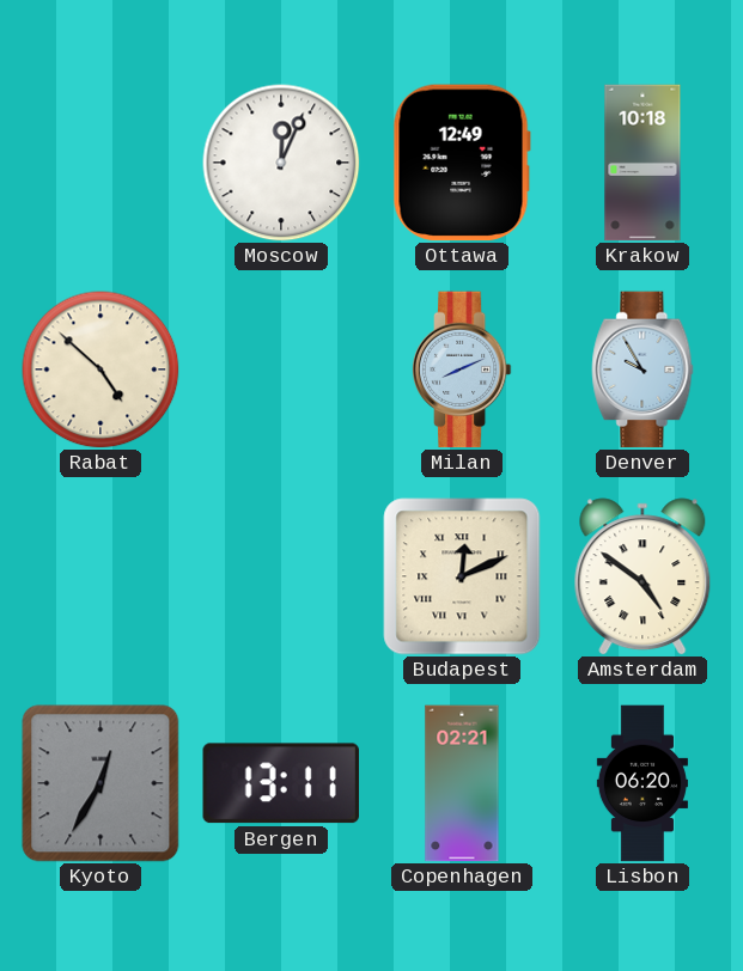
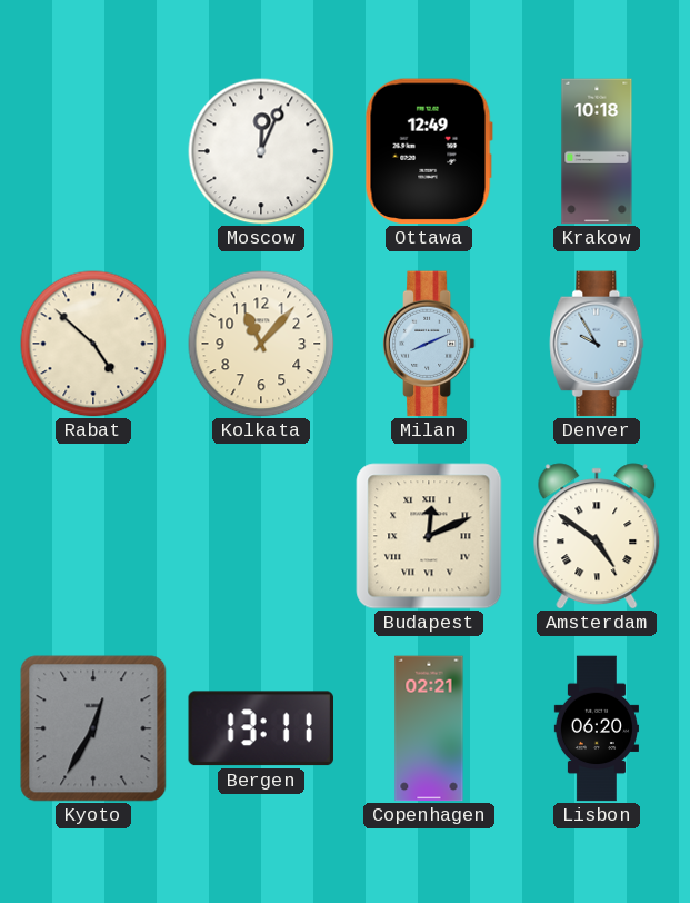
Kolkata: none -> 11:07 (261, 344)
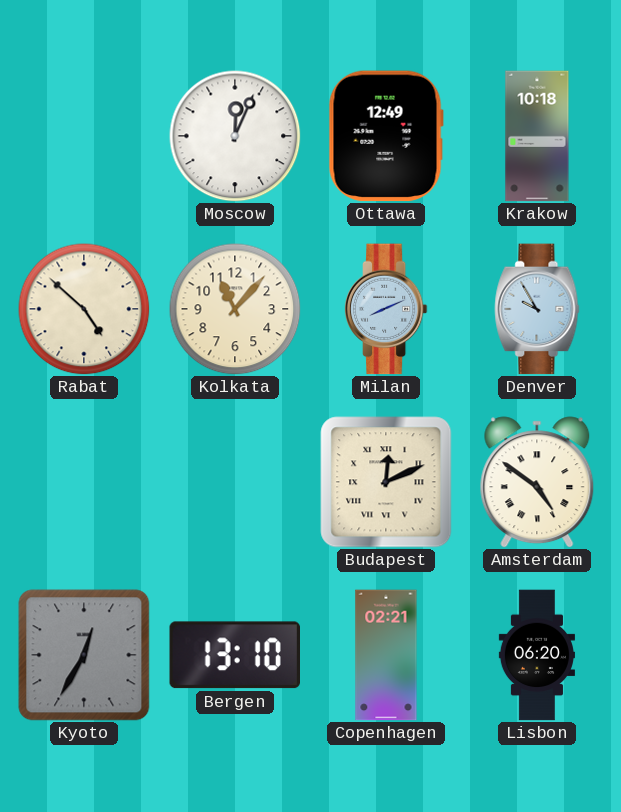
Bergen: 13:11 -> 13:10 (234, 655)
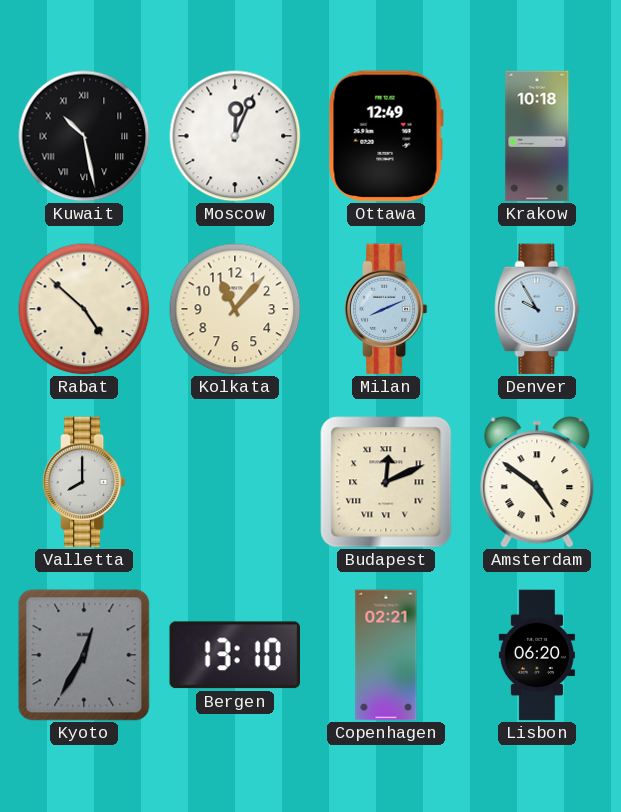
Kuwait: none -> 10:28 (84, 136)
Valletta: none -> 8:00 (84, 482)
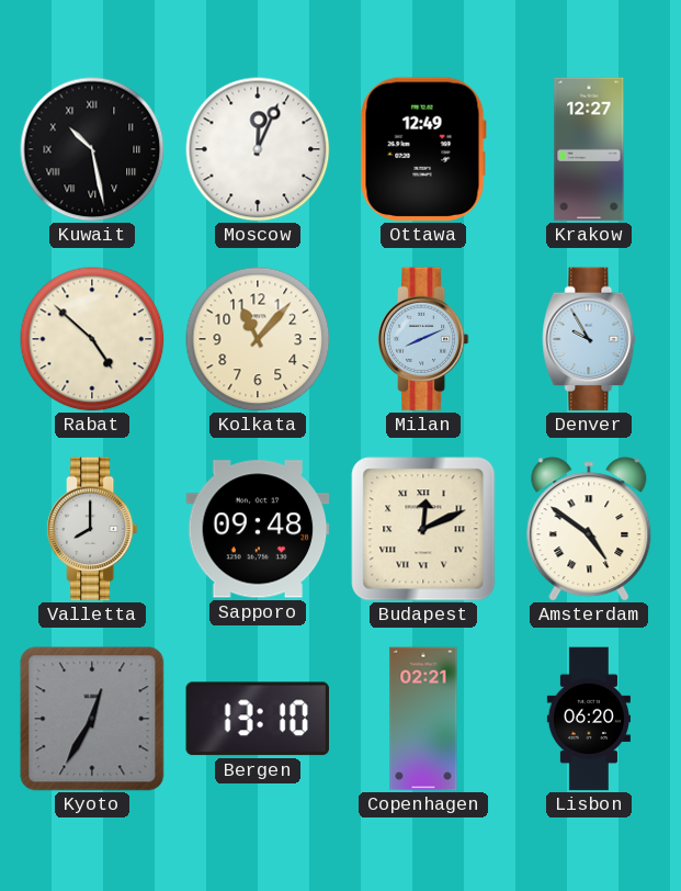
Krakow: 10:18 -> 12:27 (589, 149)
Sapporo: none -> 09:48 (258, 529)
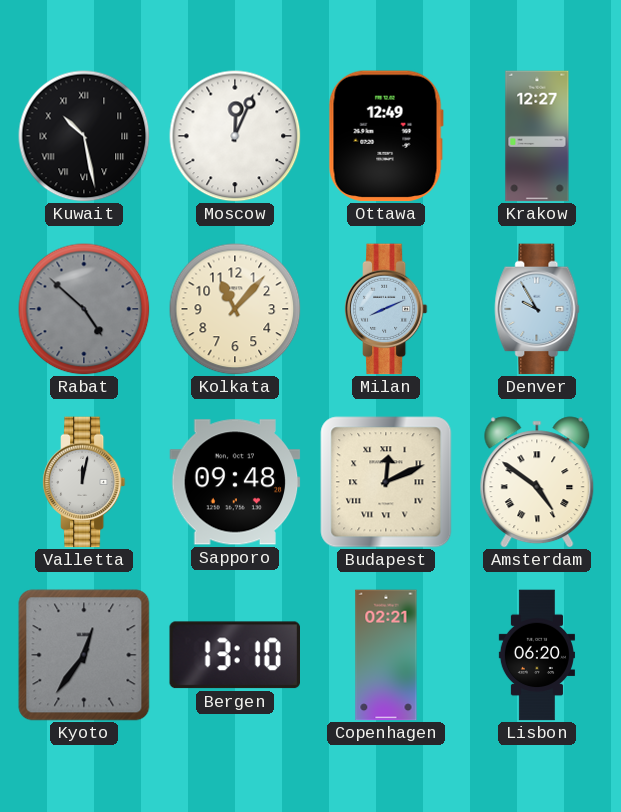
Rabat dial: cream -> grey (84, 309)
Valletta: 8:00 -> 12:02 (84, 482)
Kyoto: 12:35 -> 12:36 (84, 655)
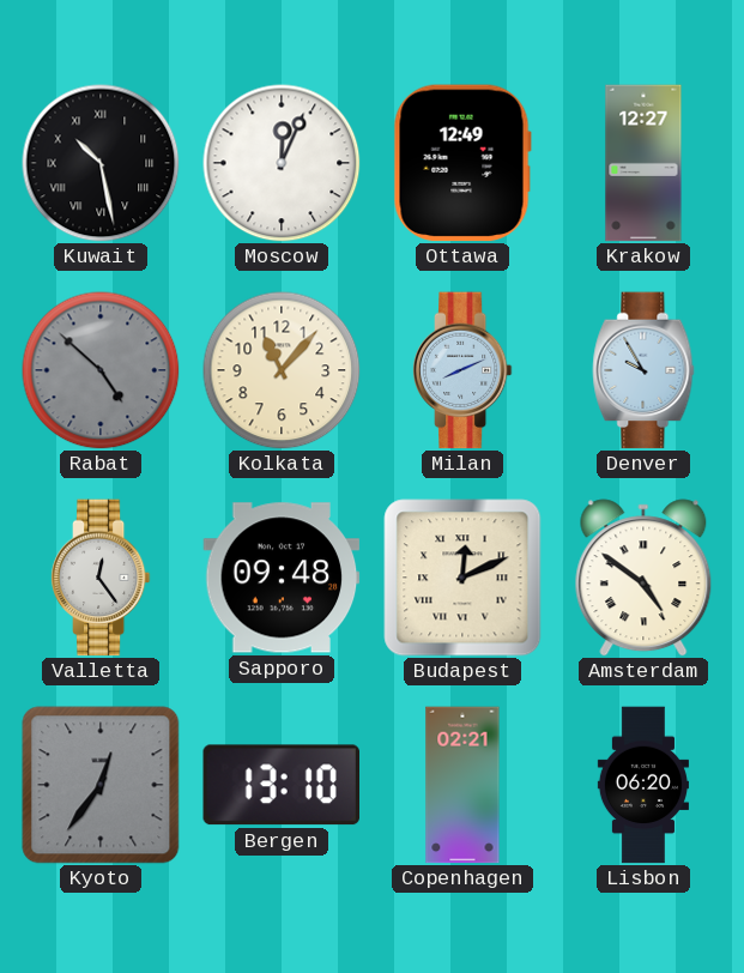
Valletta: 12:02 -> 12:24 (101, 578)
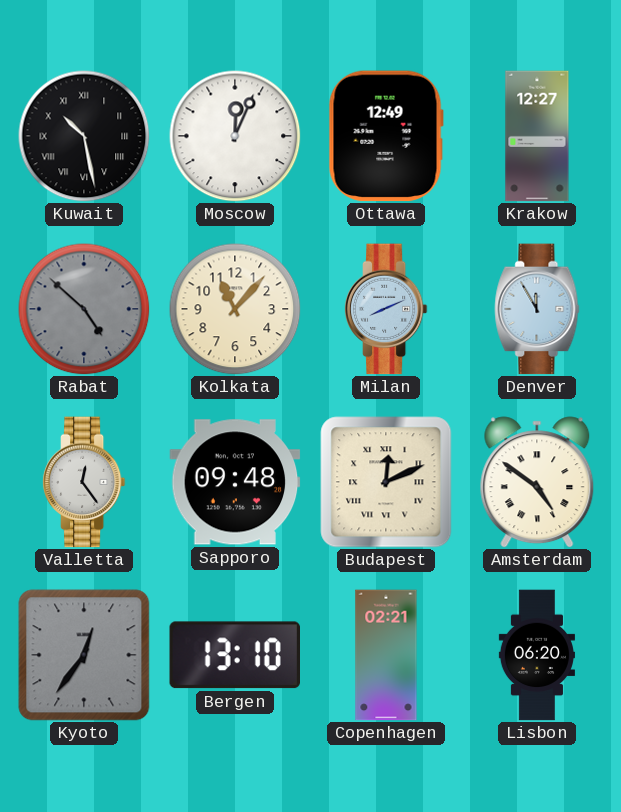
Denver: 9:55 -> 11:55 (537, 309)
